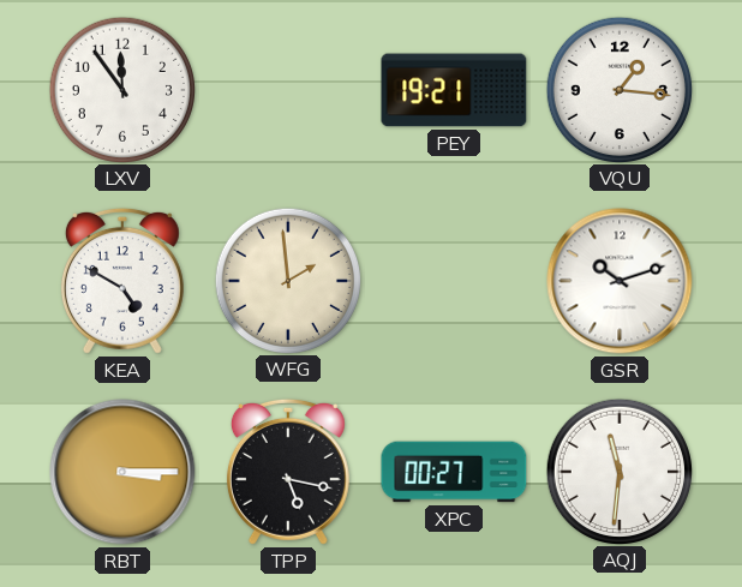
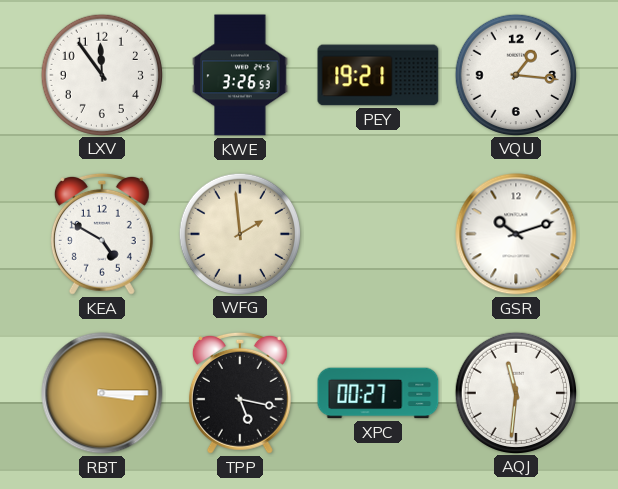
KWE: none -> 3:26 (240, 75)
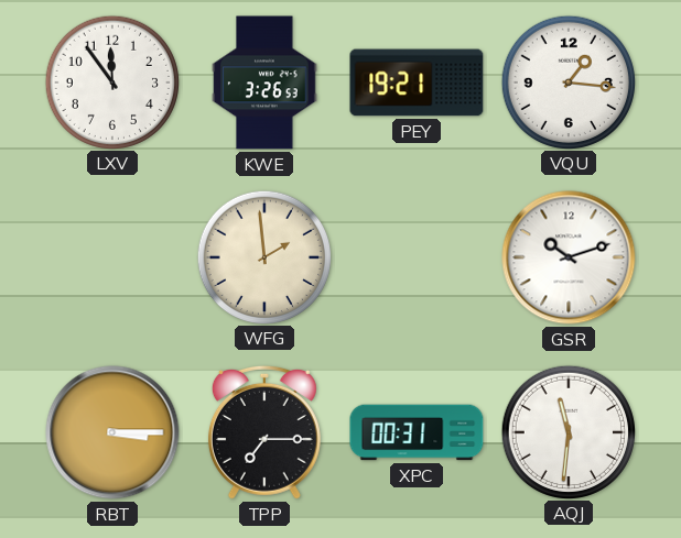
KEA: 4:50 -> none (102, 234)
TPP: 5:17 -> 7:15 (264, 432)
XPC: 00:27 -> 00:31 (417, 432)
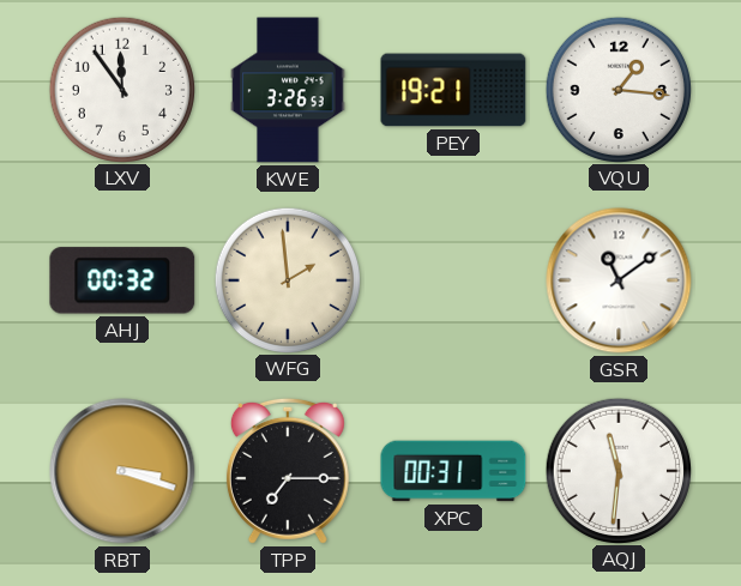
AHJ: none -> 00:32 (122, 280)
GSR: 10:12 -> 11:09 (619, 280)
RBT: 3:15 -> 3:18 (122, 471)
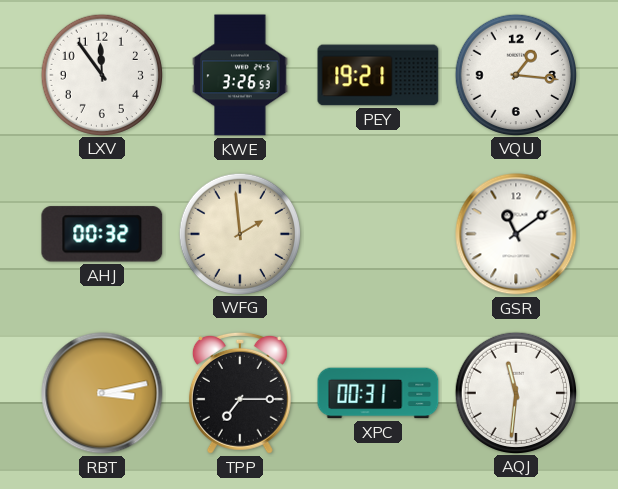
RBT: 3:18 -> 3:13 (102, 393)
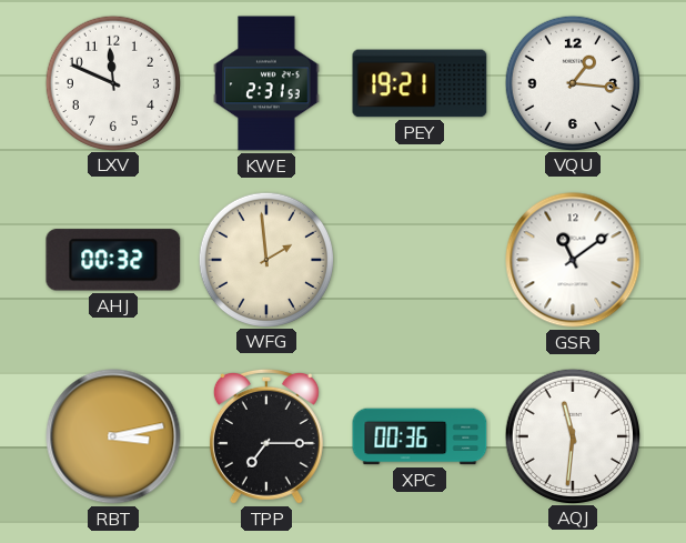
LXV: 11:54 -> 11:49 (112, 82)
KWE: 3:26 -> 2:31 (266, 83)
XPC: 00:31 -> 00:36 (420, 436)
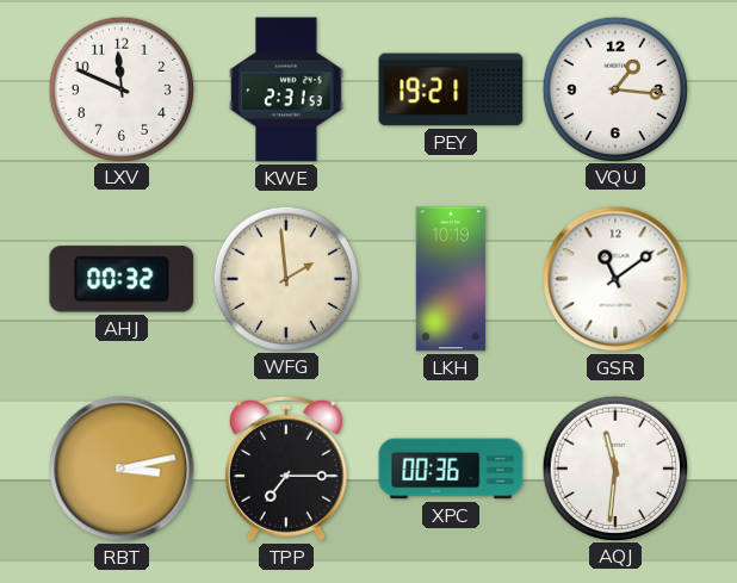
LKH: none -> 10:19 (451, 279)
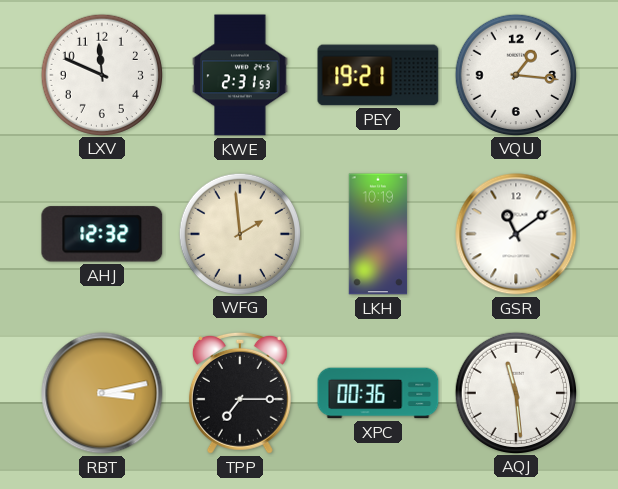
AHJ: 00:32 -> 12:32 (102, 234)
AQJ: 11:31 -> 11:29 (515, 392)
